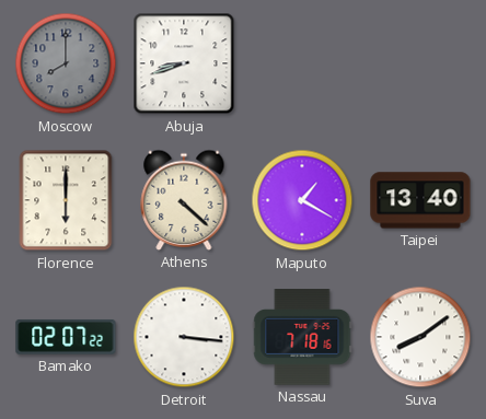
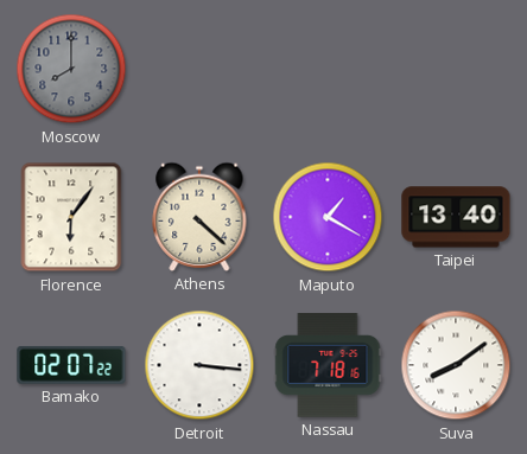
Abuja: 8:42 -> none (184, 63)
Florence: 6:00 -> 6:06 (71, 217)
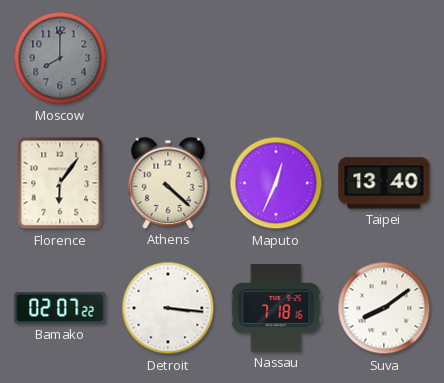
Maputo: 1:20 -> 12:34 (276, 183)
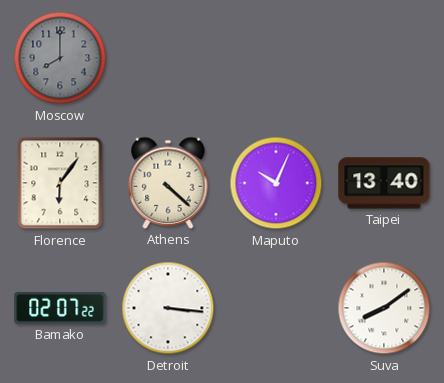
Maputo: 12:34 -> 10:04 (276, 183)
Nassau: 7:18 -> none (276, 308)
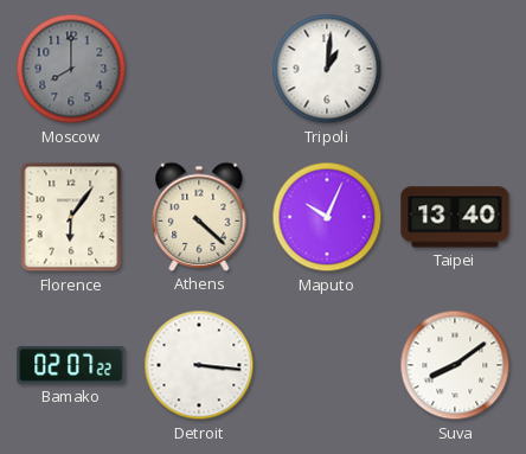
Tripoli: none -> 1:01 (327, 69)
